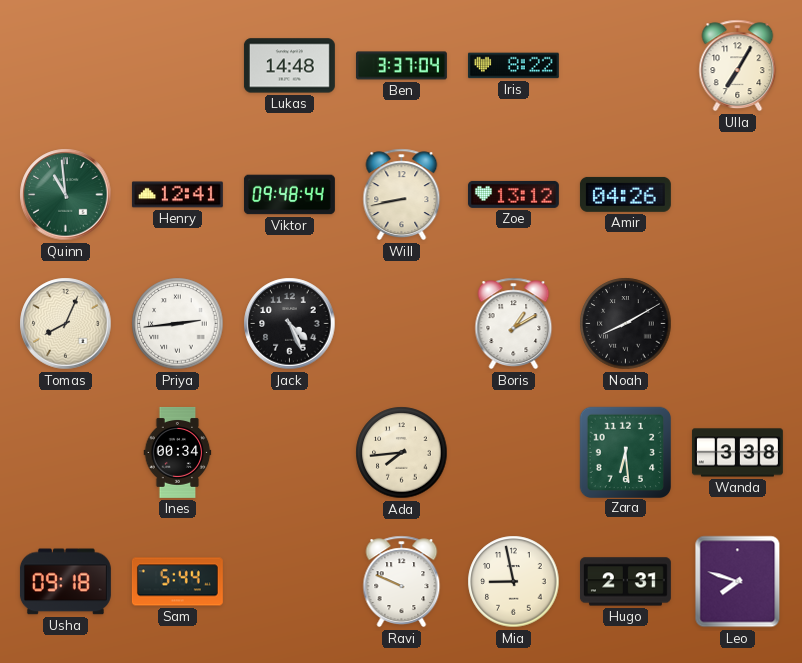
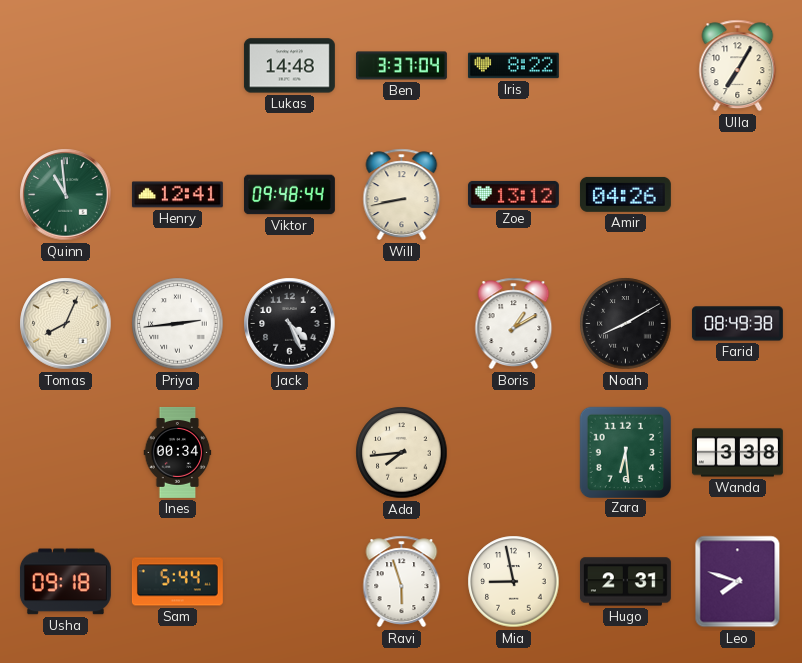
Farid: none -> 08:49 (737, 324)
Ravi: 9:49 -> 5:57 (402, 582)
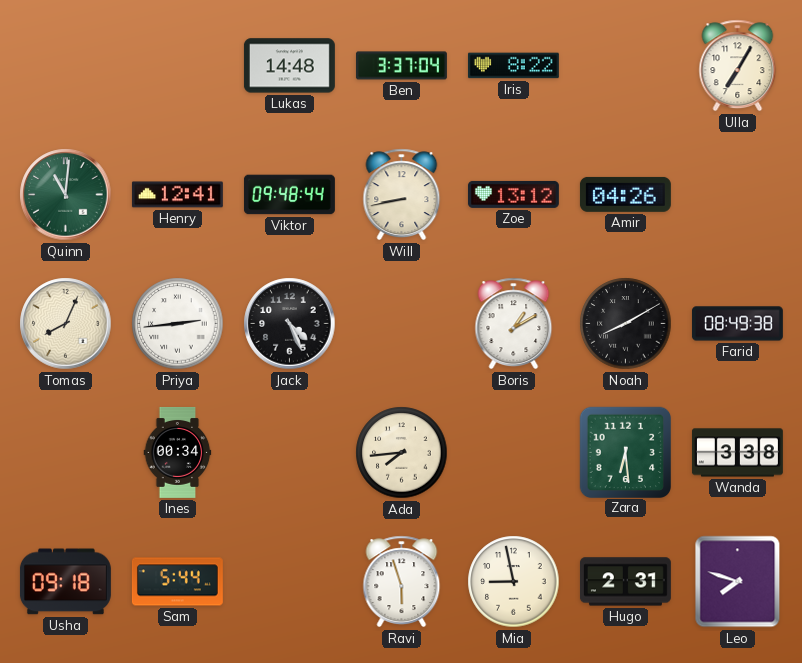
Quinn: 10:59 -> 11:01 (66, 195)
